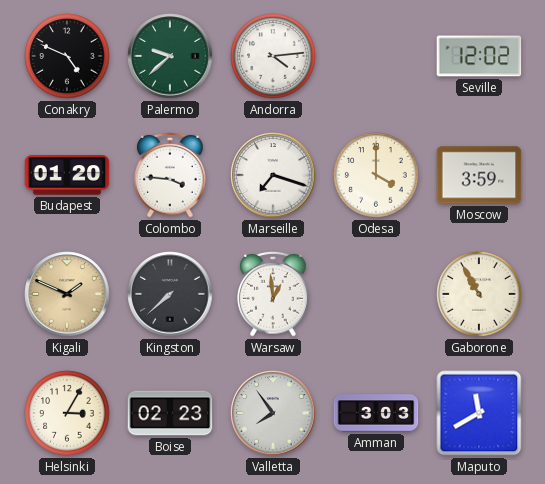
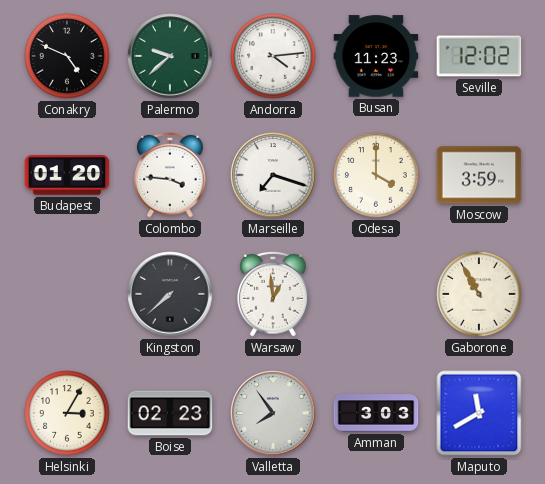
Busan: none -> 11:23 (376, 56)
Kigali: 1:49 -> none (67, 294)
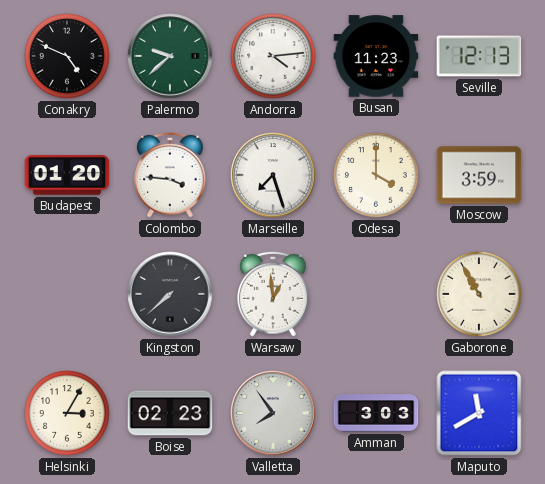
Seville: 12:02 -> 12:13 (479, 56)
Marseille: 7:18 -> 7:27 (273, 175)
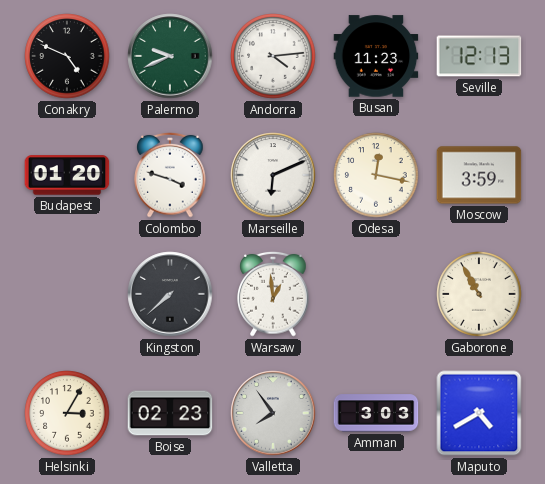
Palermo: 9:38 -> 9:41 (170, 56)
Colombo: 3:46 -> 3:48 (170, 175)
Marseille: 7:27 -> 6:11 (273, 175)
Odesa: 4:00 -> 12:17 (376, 175)
Maputo: 11:40 -> 4:40 (479, 413)
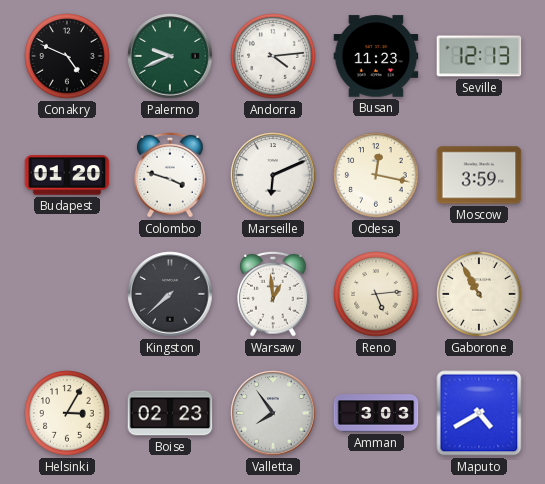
Reno: none -> 5:14 (376, 294)
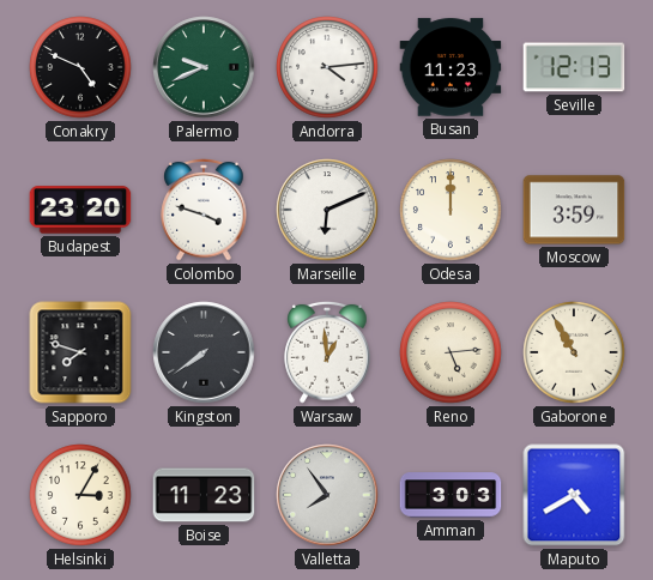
Budapest: 01:20 -> 23:20 (80, 210)
Odesa: 12:17 -> 12:00 (451, 210)
Sapporo: none -> 7:48 (80, 352)
Kingston: 7:38 -> 7:39 (204, 352)
Boise: 02:23 -> 11:23 (204, 495)
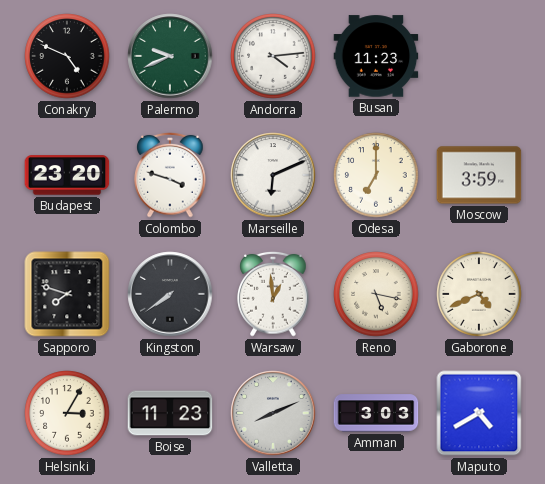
Seville: 12:13 -> none (574, 67)
Odesa: 12:00 -> 7:00 (376, 175)
Reno: 5:14 -> 5:17 (376, 294)
Gaborone: 10:55 -> 4:41 (479, 294)
Valletta: 7:54 -> 8:11 (273, 413)
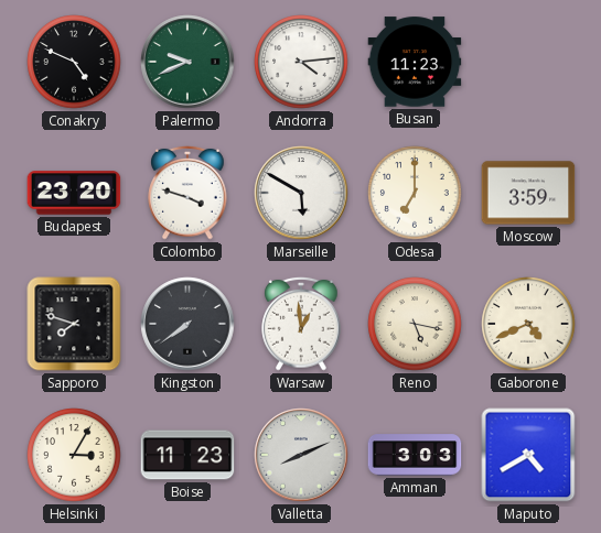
Marseille: 6:11 -> 5:50 (301, 193)
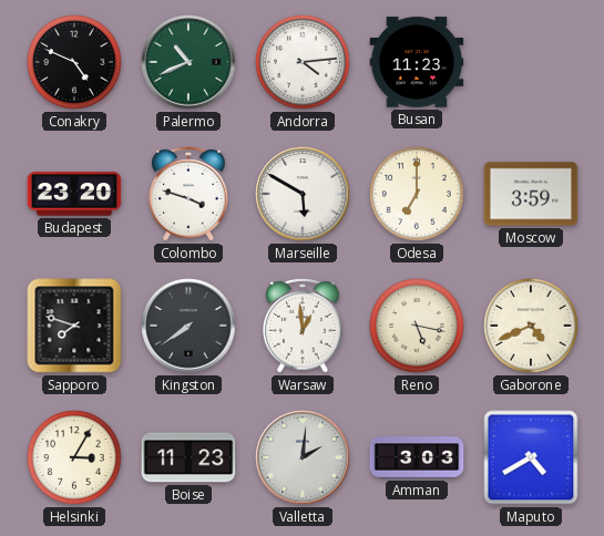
Palermo: 9:41 -> 10:41 (188, 62)
Valletta: 8:11 -> 2:01 (303, 457)
